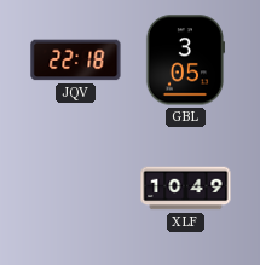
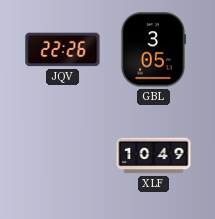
JQV: 22:18 -> 22:26 (63, 50)
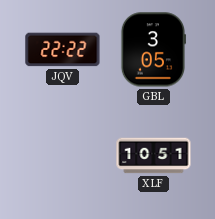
JQV: 22:26 -> 22:22 (63, 50)
XLF: 10:49 -> 10:51 (154, 156)
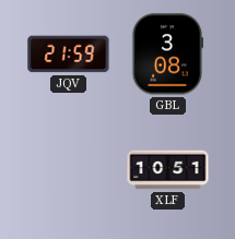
JQV: 22:22 -> 21:59 (69, 55)
GBL: 3:05 -> 3:08 (166, 55)
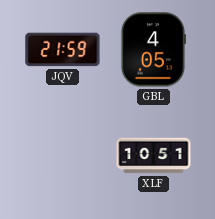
GBL: 3:08 -> 4:05 (152, 50)
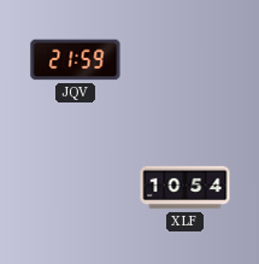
GBL: 4:05 -> none (152, 50)
XLF: 10:51 -> 10:54 (186, 188)
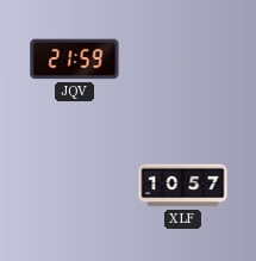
XLF: 10:54 -> 10:57 (183, 186)
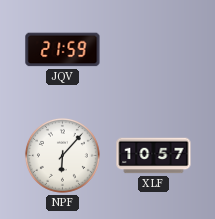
NPF: none -> 6:07 (62, 155)
